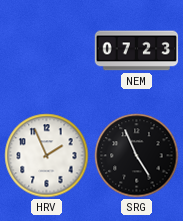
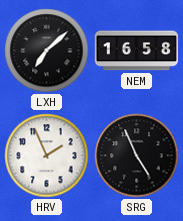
LXH: none -> 7:08 (47, 51)
NEM: 07:23 -> 16:58 (137, 51)
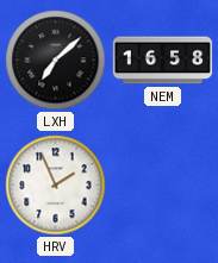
SRG: 4:56 -> none (137, 156)
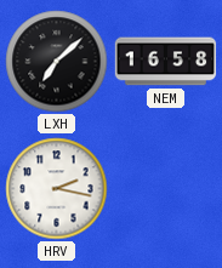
HRV: 1:56 -> 2:17 (57, 189)
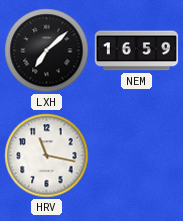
NEM: 16:58 -> 16:59 (137, 51)
HRV: 2:17 -> 11:17 (47, 156)
